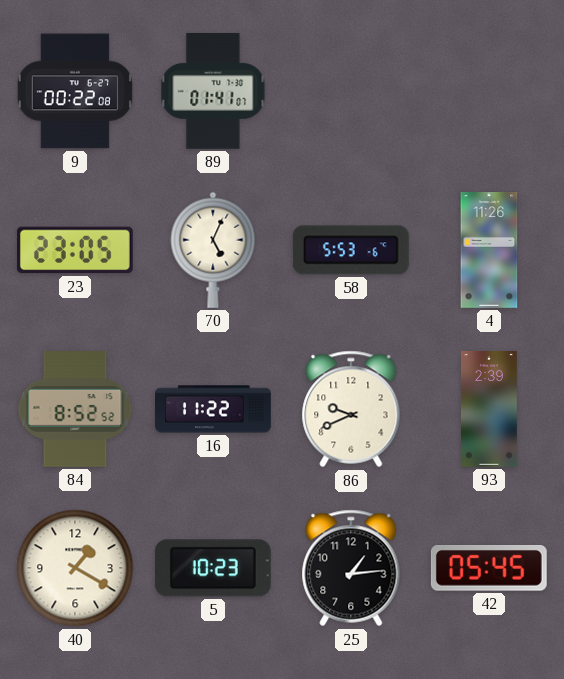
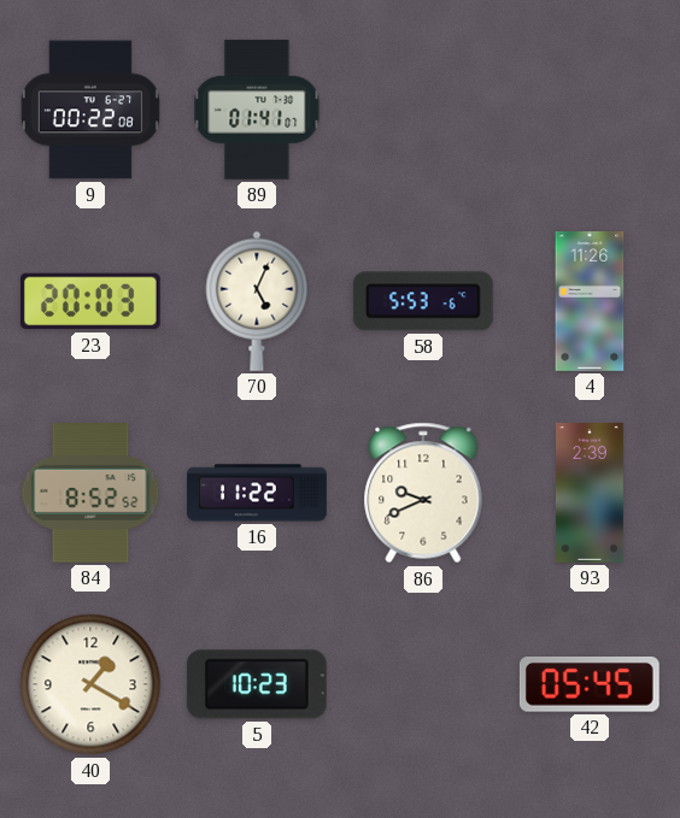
23: 23:05 -> 20:03 (90, 301)
25: 1:14 -> none (351, 568)
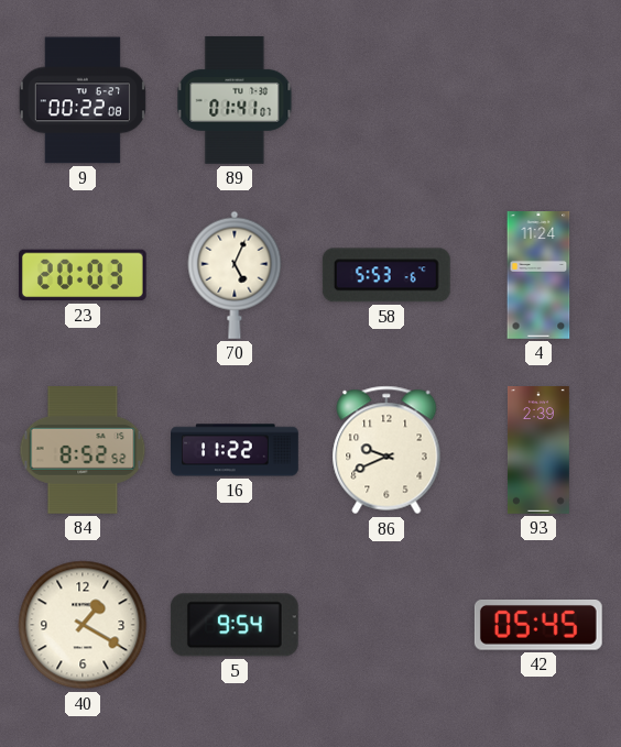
4: 11:26 -> 11:24 (538, 276)
5: 10:23 -> 9:54 (235, 625)
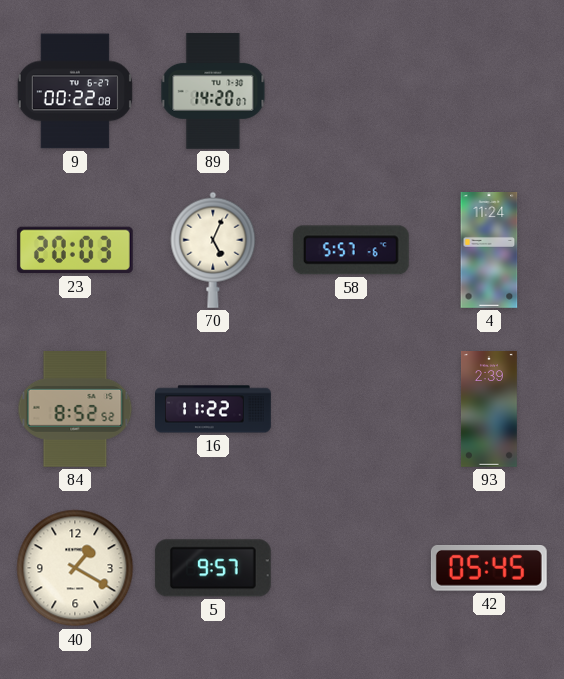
89: 01:41 -> 14:20 (213, 91)
58: 5:53 -> 5:57 (351, 250)
86: 9:41 -> none (386, 450)
5: 9:54 -> 9:57 (213, 568)
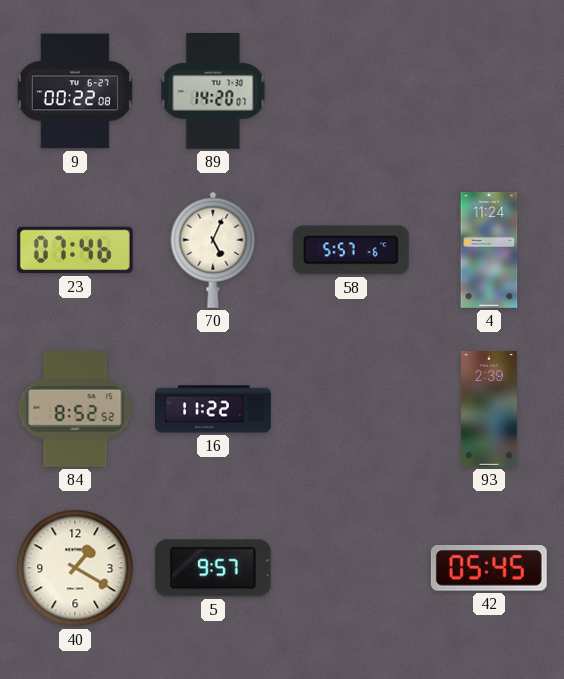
23: 20:03 -> 07:46 (75, 250)
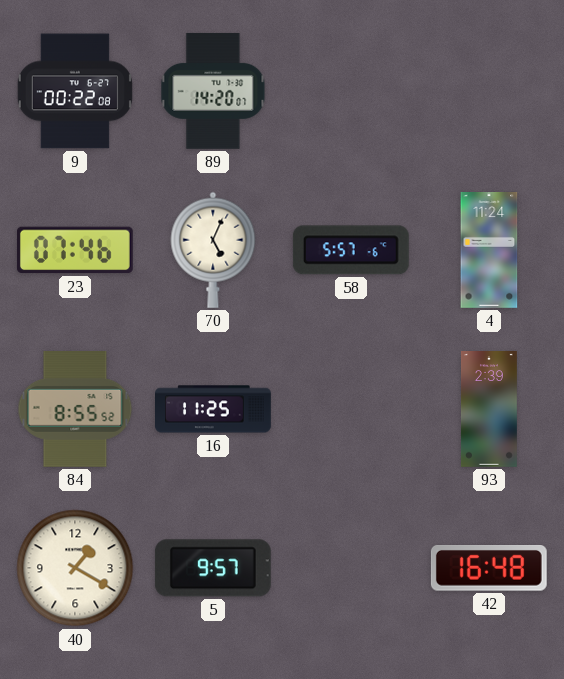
84: 8:52 -> 8:55 (75, 410)
16: 11:22 -> 11:25 (214, 409)
42: 05:45 -> 16:48 (489, 569)
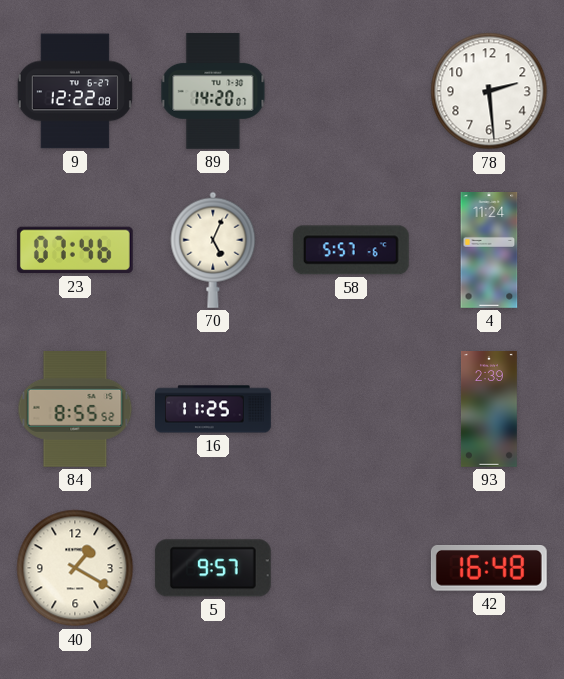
9: 00:22 -> 12:22 (75, 91)
78: none -> 2:29 (489, 91)
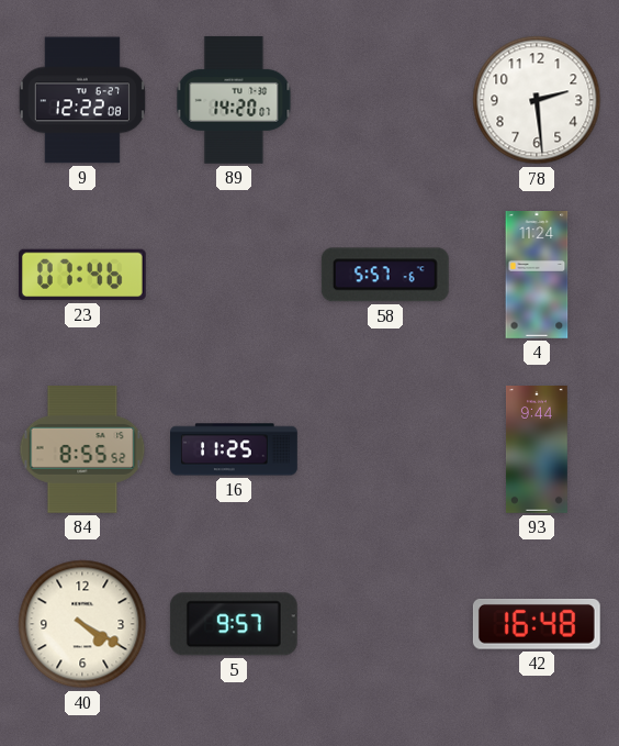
70: 5:04 -> none (213, 250)
93: 2:39 -> 9:44 (537, 450)
40: 1:20 -> 4:20 (82, 624)
